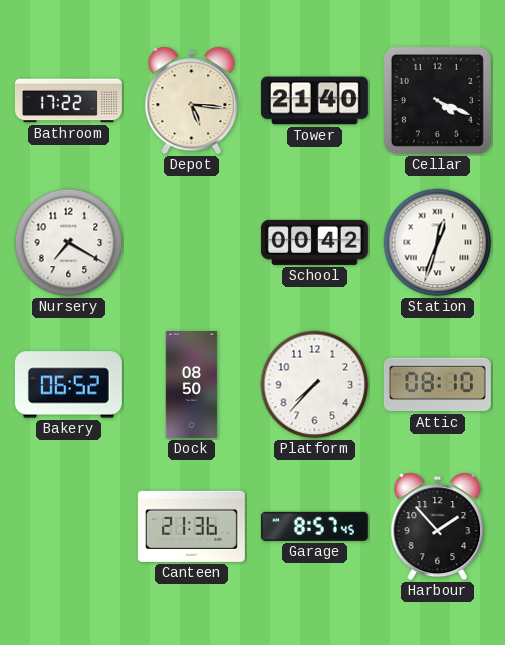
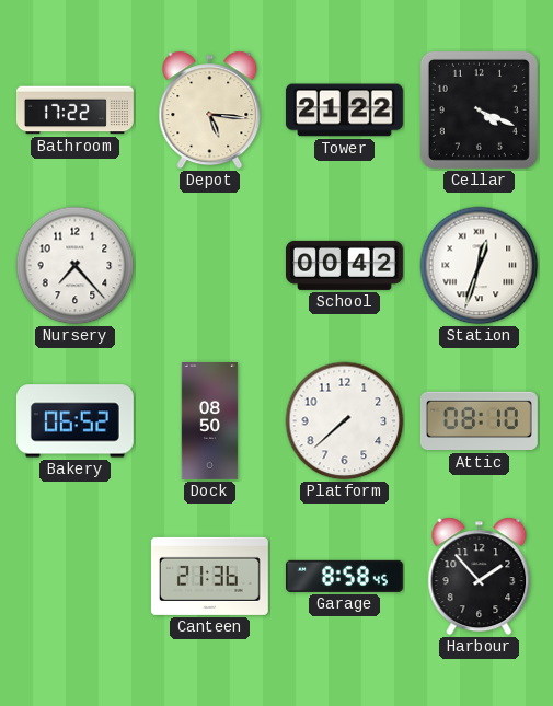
Tower: 21:40 -> 21:22 (344, 111)
Nursery: 7:20 -> 7:23 (76, 266)
Platform: 7:37 -> 7:38 (345, 421)
Garage: 8:57 -> 8:58 (344, 576)
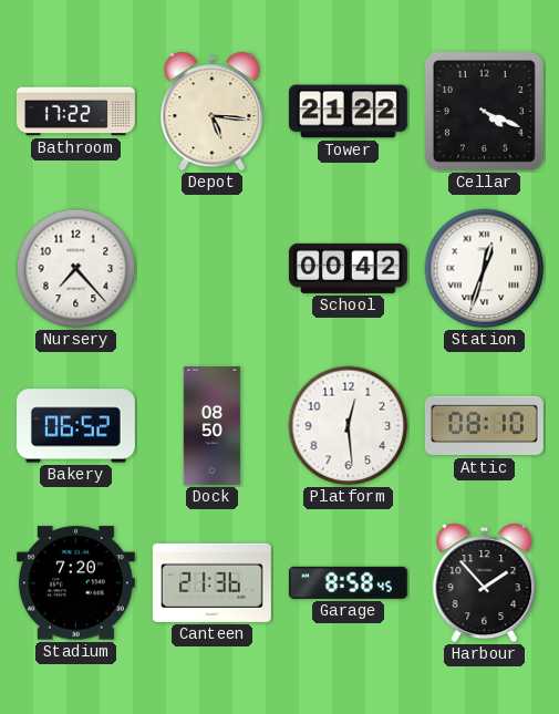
Platform: 7:38 -> 12:29 (349, 426)
Stadium: none -> 7:20 (75, 583)
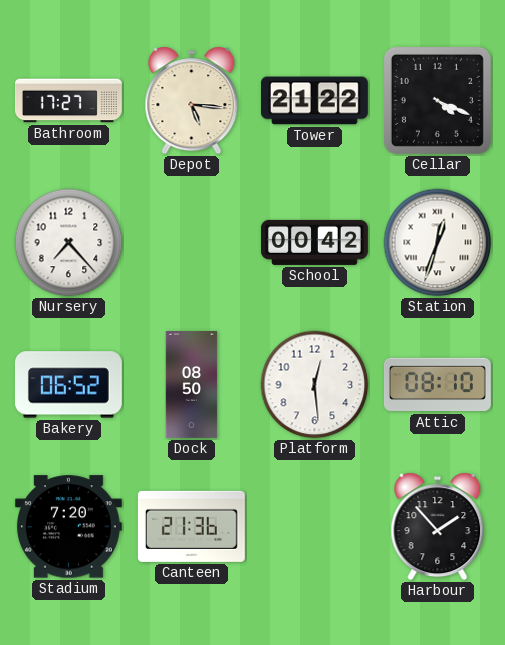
Bathroom: 17:22 -> 17:27 (69, 101)
Garage: 8:58 -> none (348, 582)
